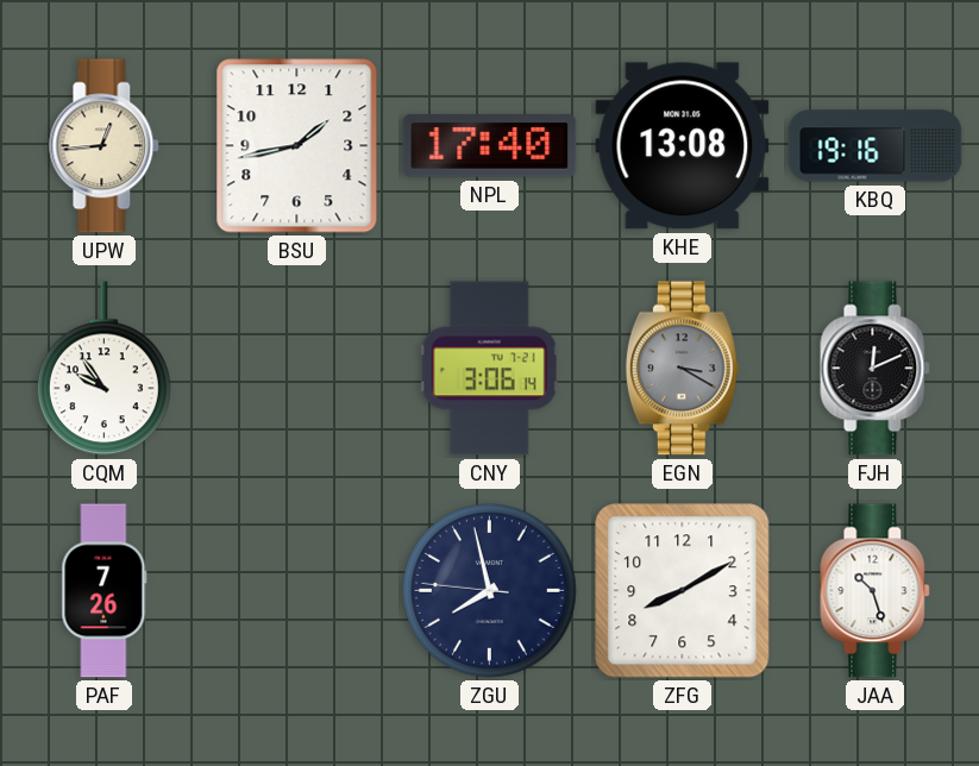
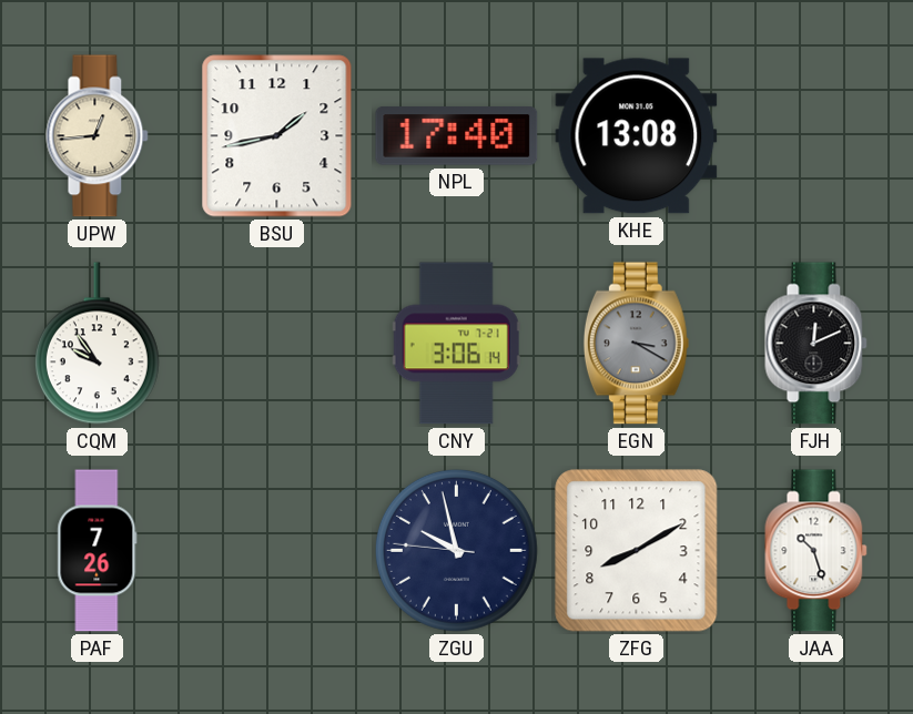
KBQ: 19:16 -> none (876, 146)
ZGU: 7:57 -> 9:57 (456, 550)
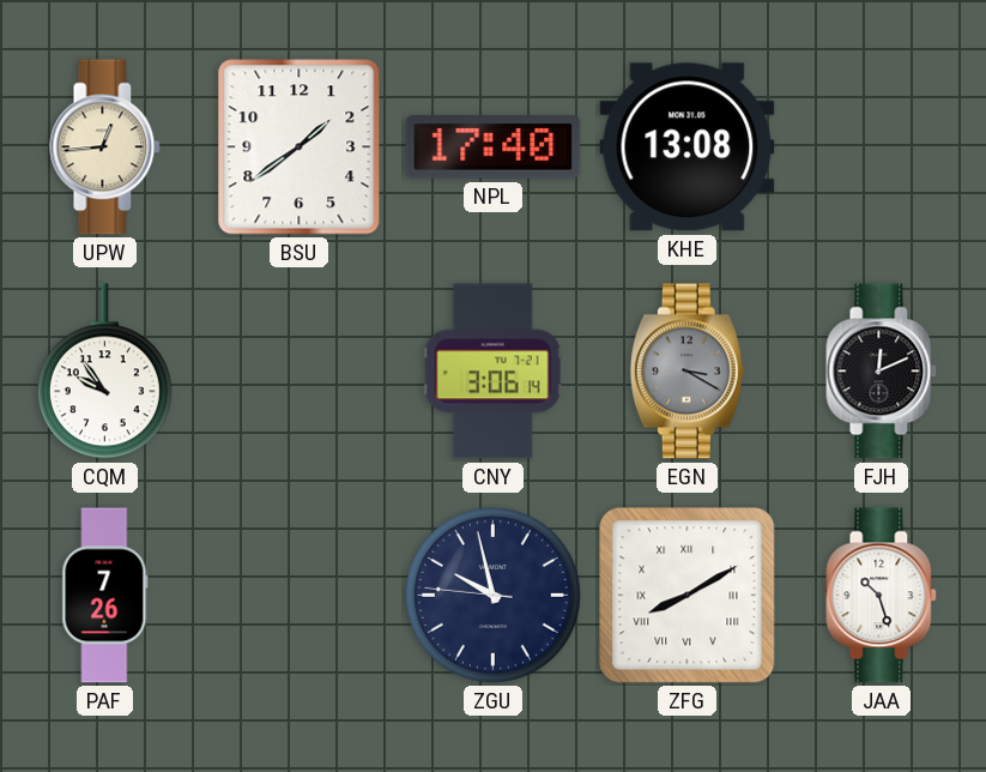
BSU: 1:43 -> 1:39 (300, 147)
ZFG numerals: Arabic -> Roman (688, 596)
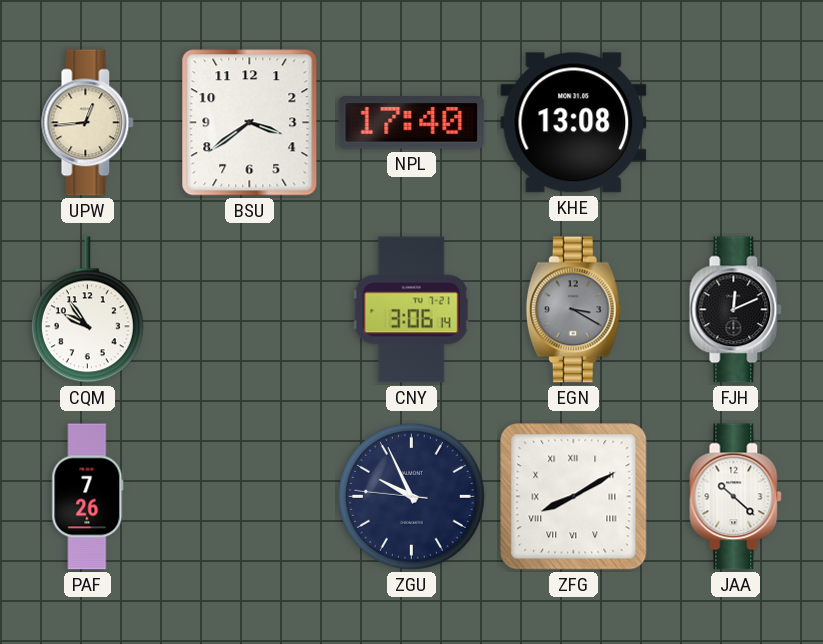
BSU: 1:39 -> 3:39 (250, 123)
ZGU: 9:57 -> 9:55 (411, 496)
JAA: 10:27 -> 10:22 (736, 497)
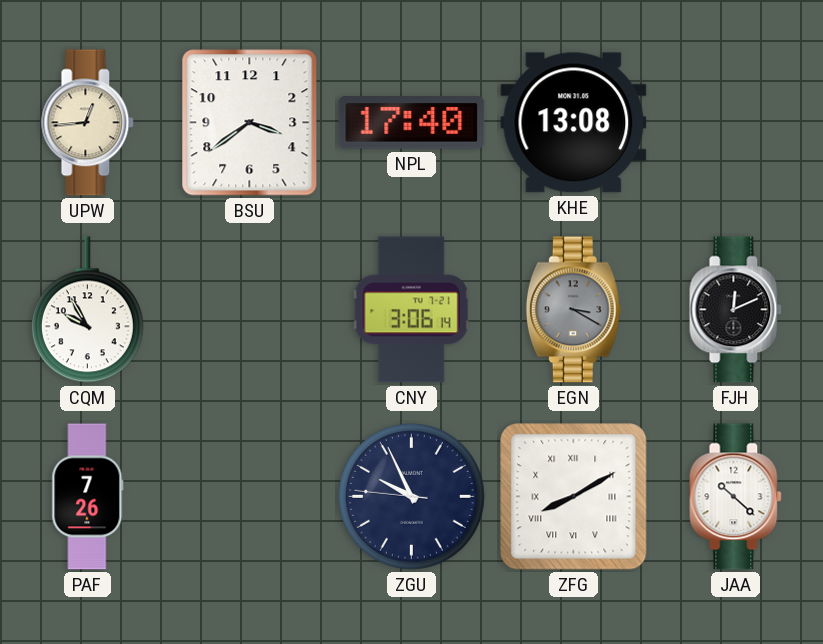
CQM: 9:54 -> 9:55 (87, 310)
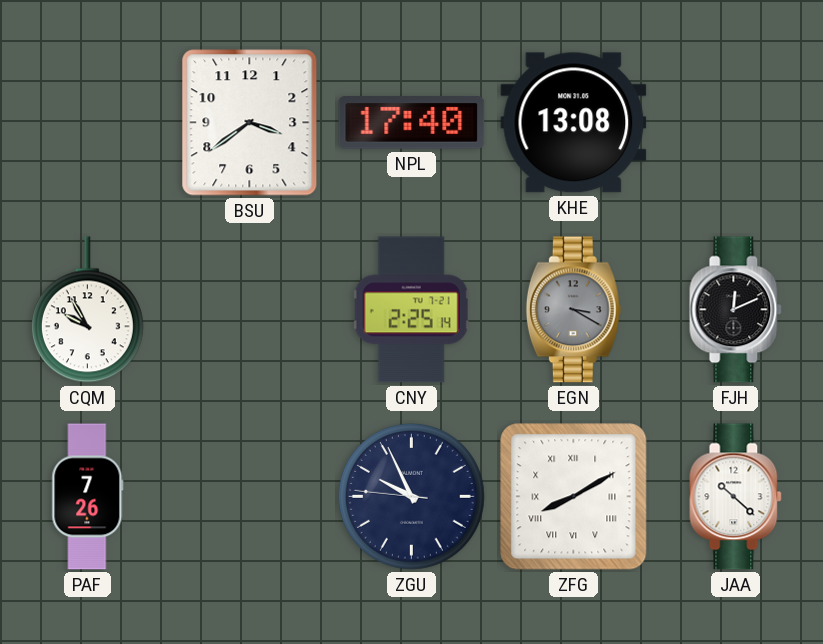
UPW: 12:44 -> none (88, 123)
CNY: 3:06 -> 2:25 (411, 310)
